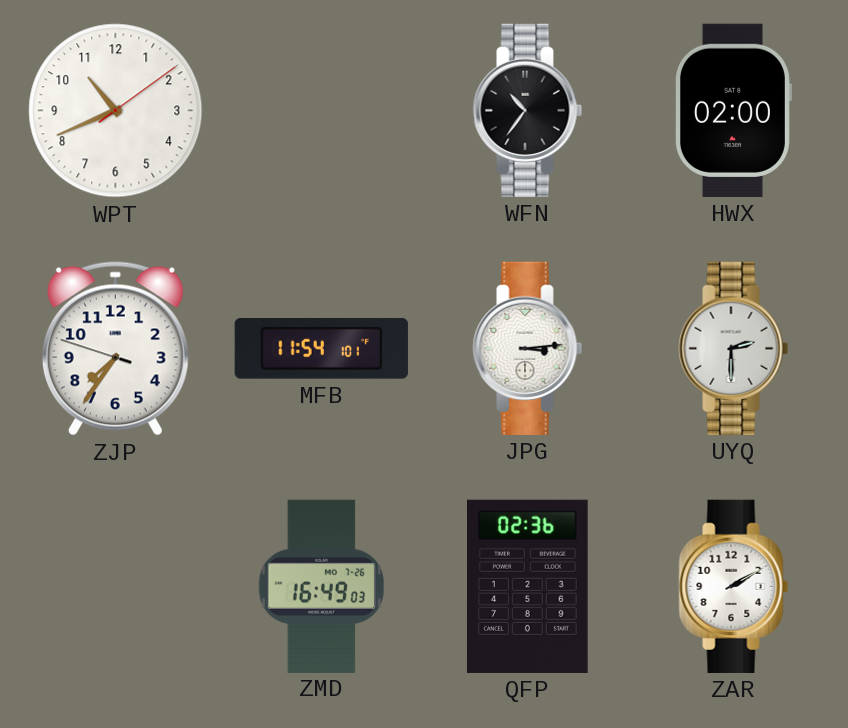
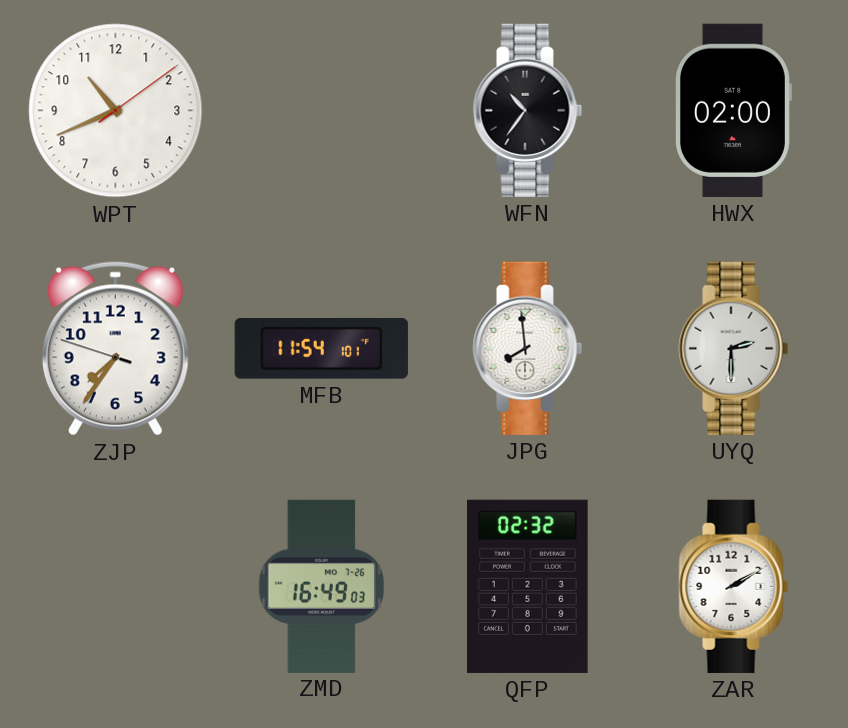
JPG: 3:14 -> 7:59 (528, 348)
QFP: 02:36 -> 02:32 (528, 586)
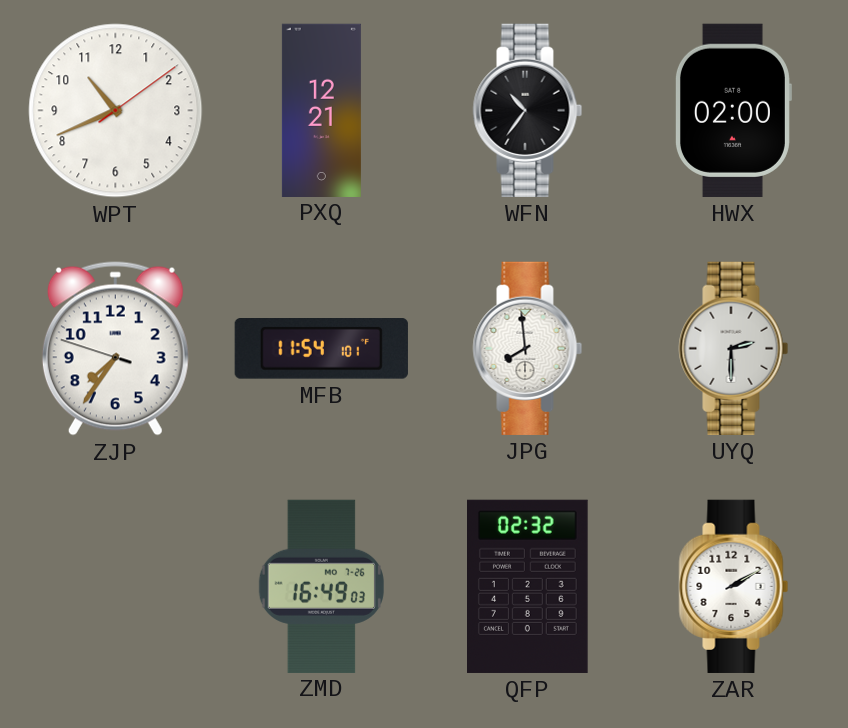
PXQ: none -> 12:21 (321, 110)
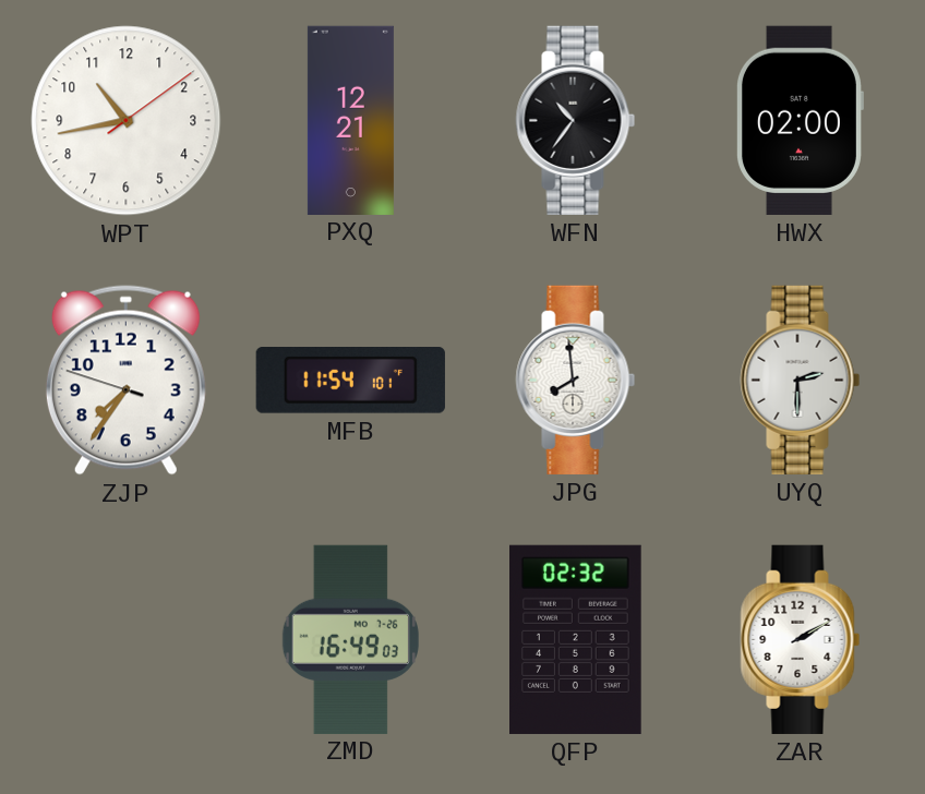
WPT: 10:41 -> 10:43 (127, 121)
